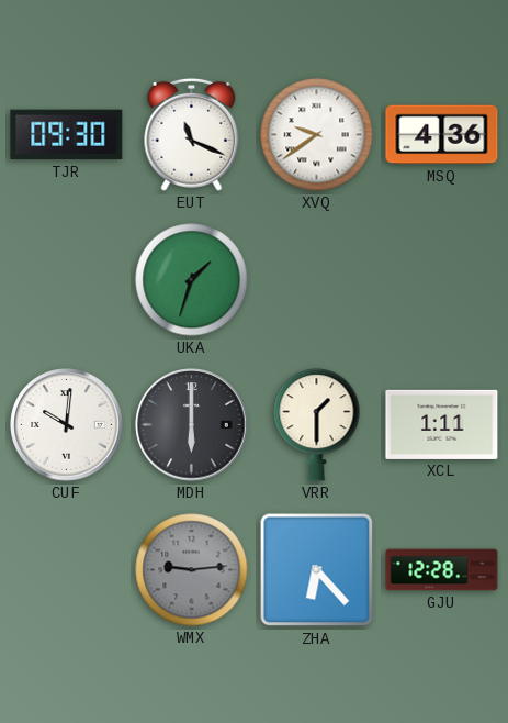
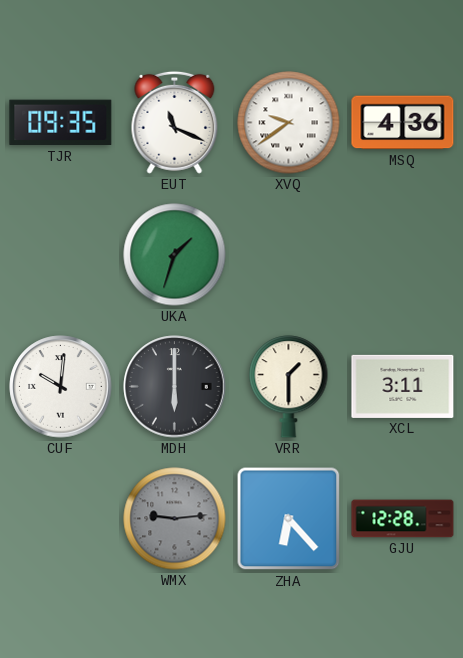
TJR: 09:30 -> 09:35 (61, 123)
XCL: 1:11 -> 3:11 (403, 386)
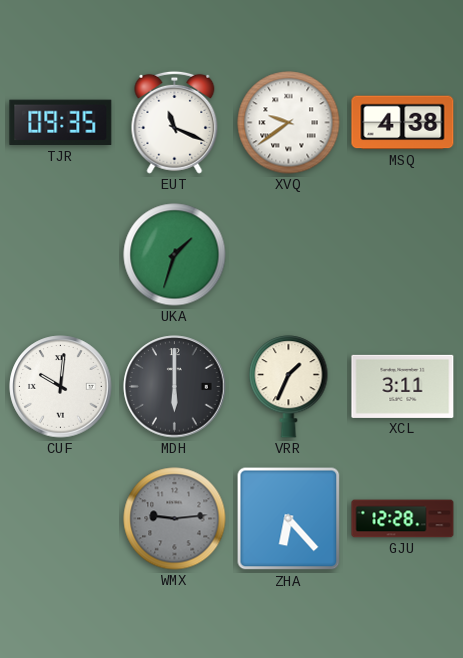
MSQ: 4:36 -> 4:38 (403, 123)
VRR: 1:30 -> 1:34 (289, 387)
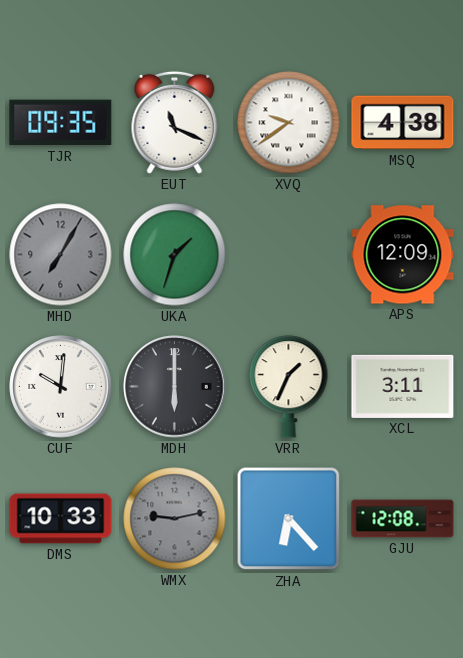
MHD: none -> 7:05 (61, 255)
APS: none -> 12:09 (403, 255)
DMS: none -> 10:33 (61, 519)
WMX: 9:14 -> 9:13 (175, 519)
GJU: 12:28 -> 12:08 (403, 519)
